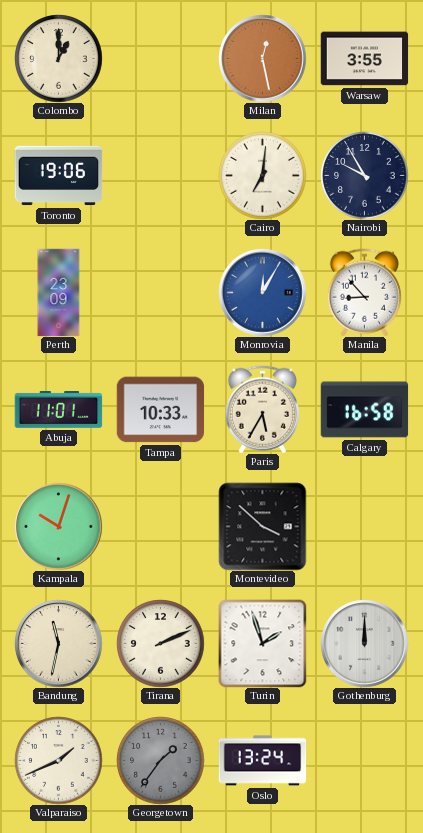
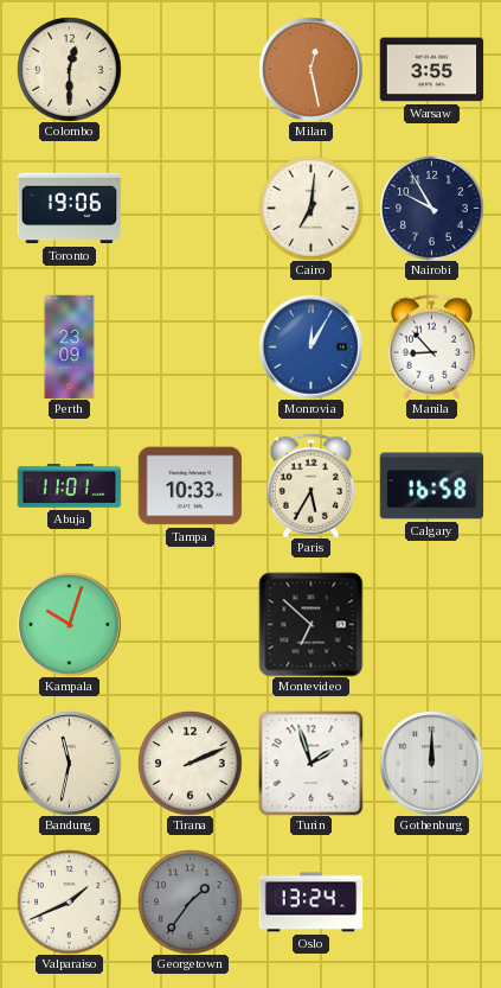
Colombo: 1:00 -> 12:30 (69, 69)
Montevideo: 3:52 -> 6:52 (310, 624)
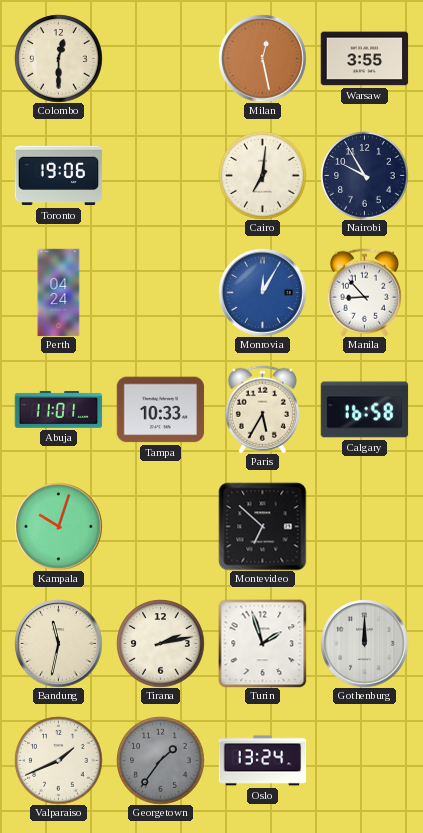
Perth: 23:09 -> 04:24 (59, 292)
Tirana: 2:11 -> 2:13 (160, 643)
